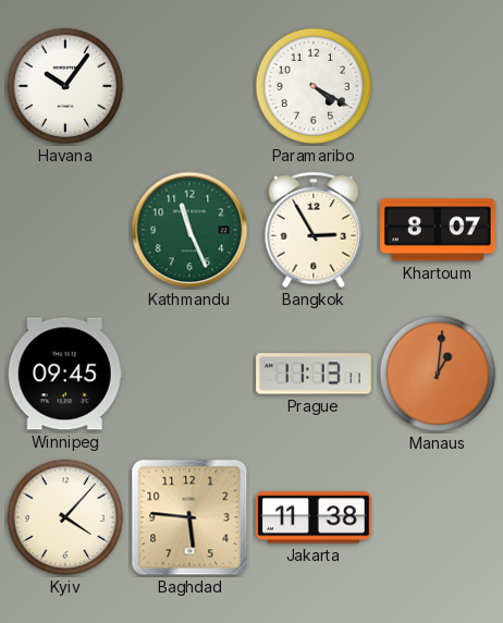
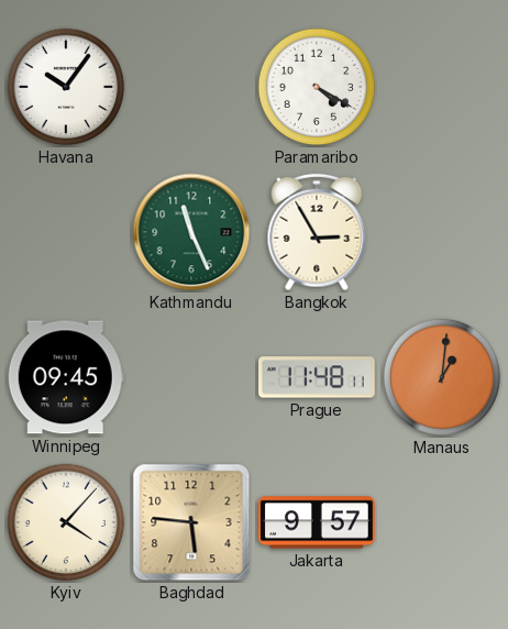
Khartoum: 8:07 -> none (438, 230)
Prague: 11:13 -> 11:48 (317, 377)
Jakarta: 11:38 -> 9:57 (317, 522)
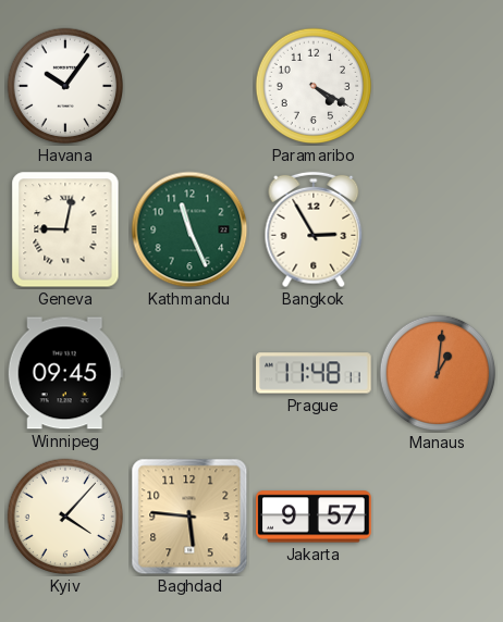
Geneva: none -> 9:02 (65, 229)
